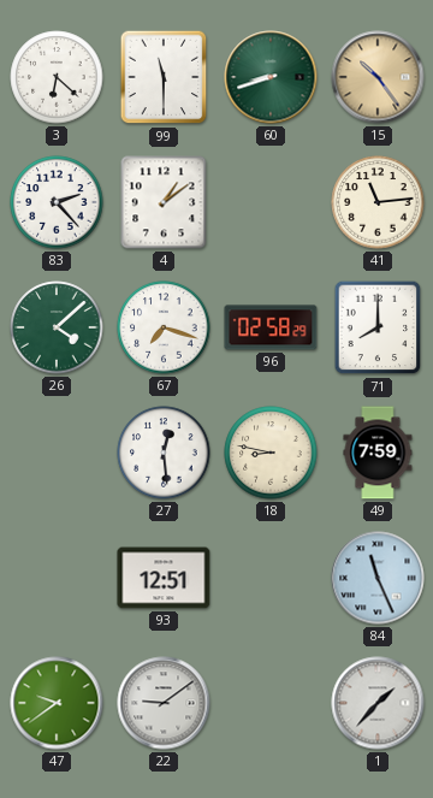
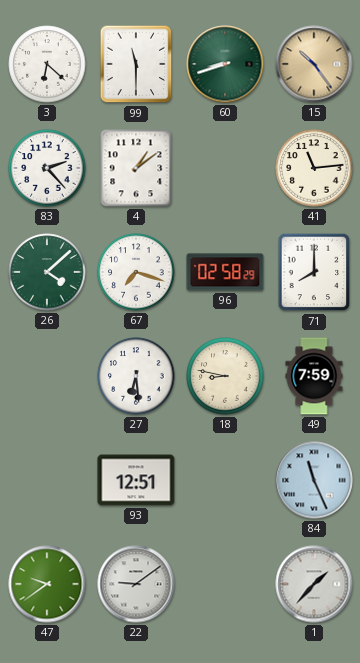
27: 12:29 -> 6:29 (136, 376)
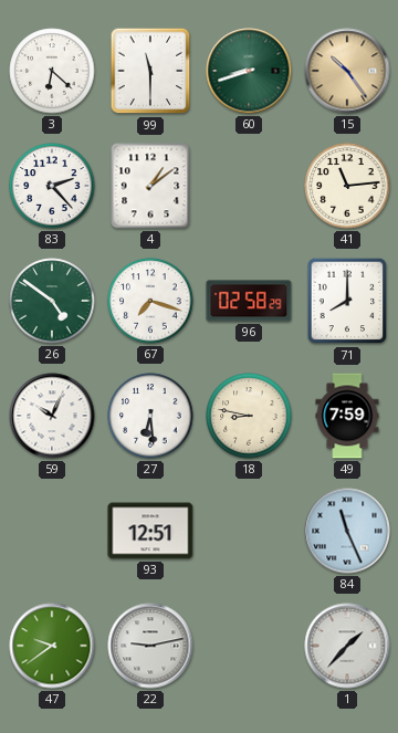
26: 4:08 -> 4:51 (52, 301)
59: none -> 10:04 (52, 416)
22: 9:09 -> 9:13 (150, 646)
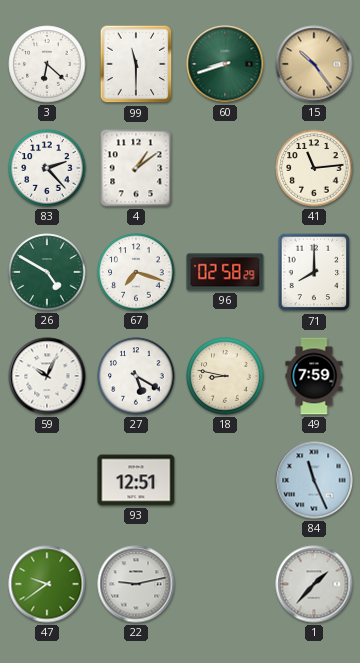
26: 4:51 -> 4:50 (47, 272)
27: 6:29 -> 5:20 (136, 376)
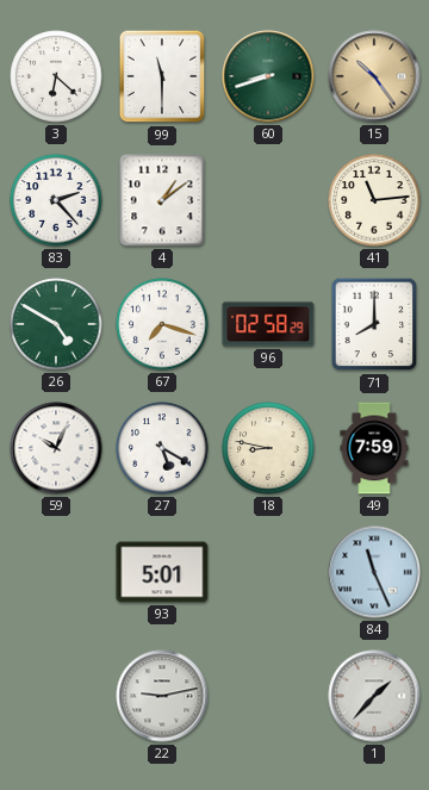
93: 12:51 -> 5:01 (162, 572)
47: 9:39 -> none (47, 584)
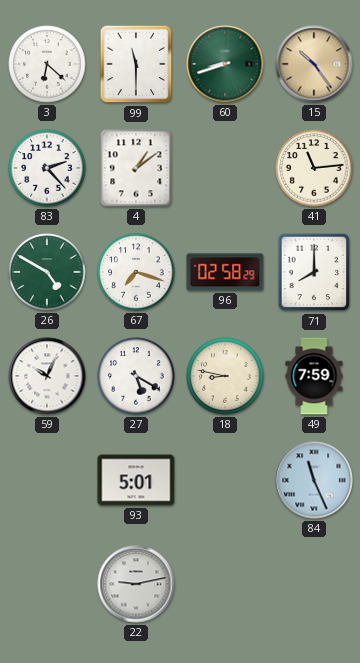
1: 1:37 -> none (374, 696)
